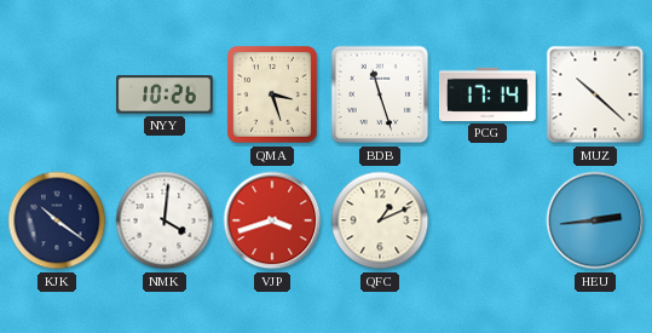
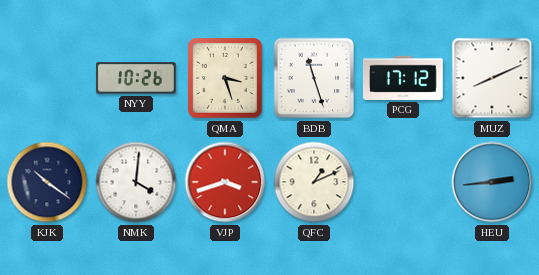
PCG: 17:14 -> 17:12 (403, 78)
MUZ: 10:22 -> 8:11 (492, 78)
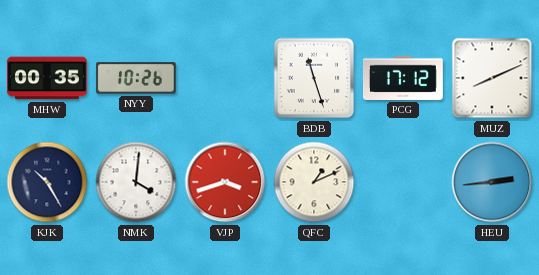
MHW: none -> 00:35 (48, 78)
QMA: 3:27 -> none (226, 79)
KJK: 10:21 -> 10:25 (47, 182)
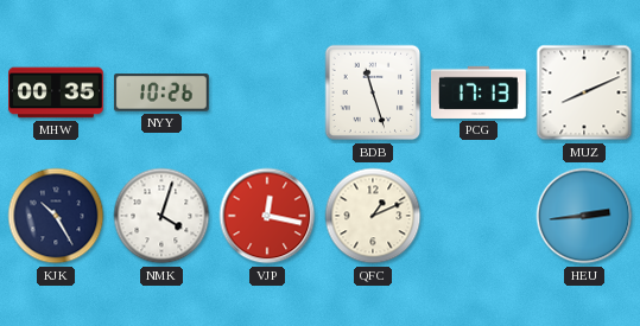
PCG: 17:12 -> 17:13 (479, 92)
NMK: 4:01 -> 4:03 (161, 216)
VJP: 3:42 -> 12:17 (267, 216)
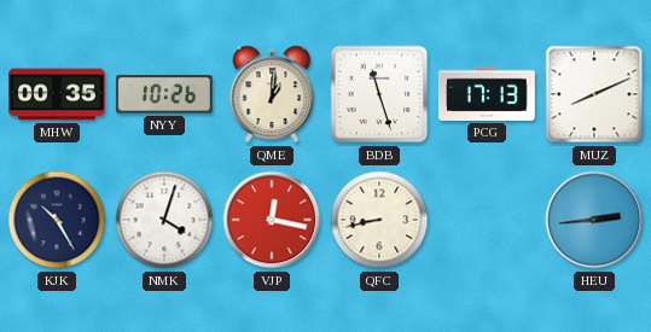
QME: none -> 1:01 (272, 94)
QFC: 1:11 -> 8:43 (379, 220)
